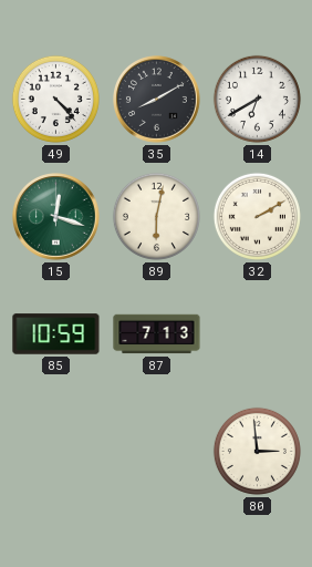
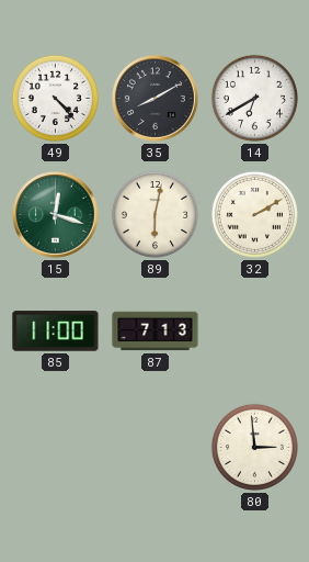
85: 10:59 -> 11:00 (56, 331)
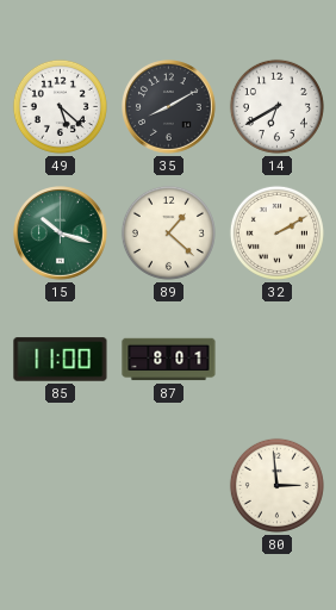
49: 4:23 -> 5:22 (60, 106)
15: 12:18 -> 10:18 (61, 234)
89: 6:02 -> 1:22 (168, 232)
87: 7:13 -> 8:01 (169, 360)
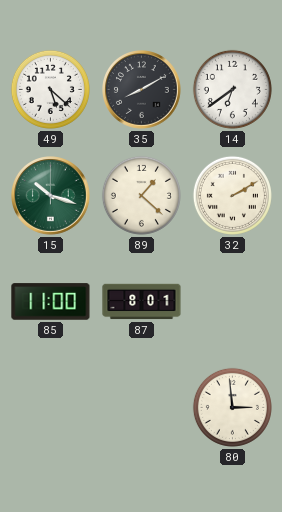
14: 6:40 -> 6:39 (232, 89)
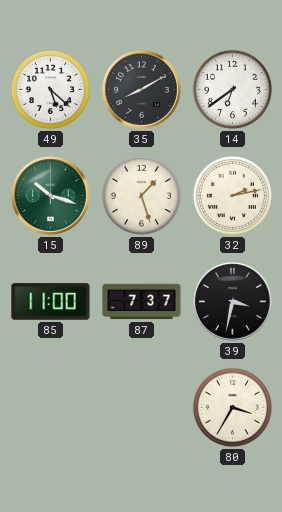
89: 1:22 -> 1:27 (141, 195)
32: 2:10 -> 2:13 (232, 195)
87: 8:01 -> 7:37 (142, 302)
39: none -> 3:32 (233, 302)
80: 2:59 -> 3:35 (232, 407)
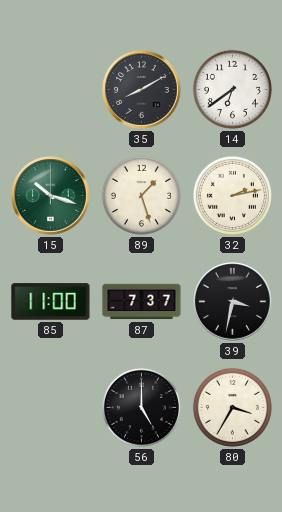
49: 5:22 -> none (50, 89)
56: none -> 5:00 (141, 407)
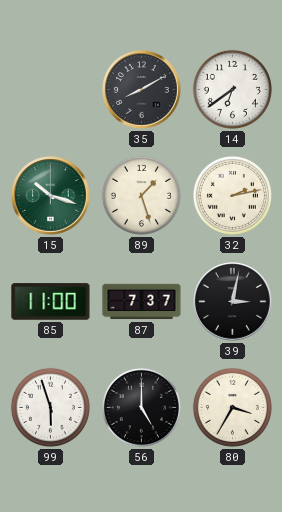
39: 3:32 -> 3:02 (233, 302)
99: none -> 5:57 (50, 407)
